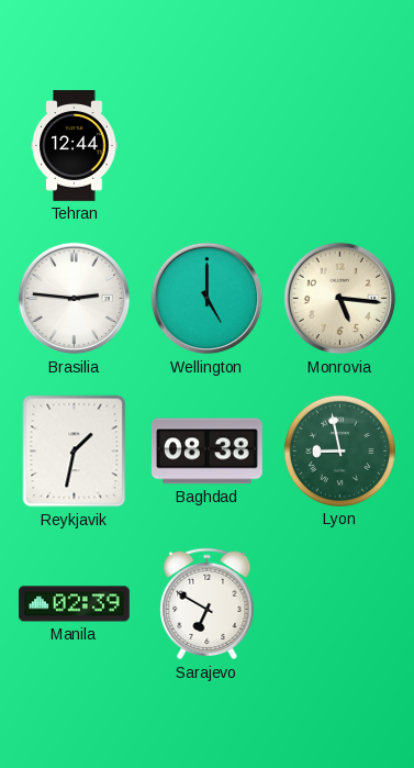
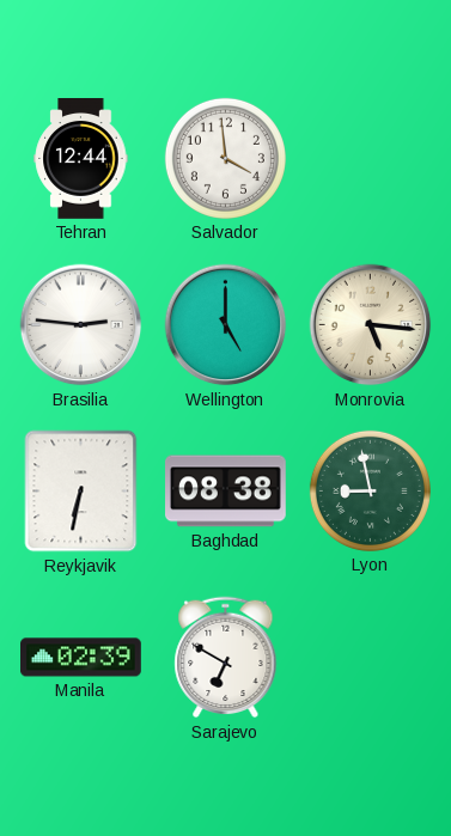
Salvador: none -> 3:59 (225, 158)
Reykjavik: 1:32 -> 6:32 (81, 492)
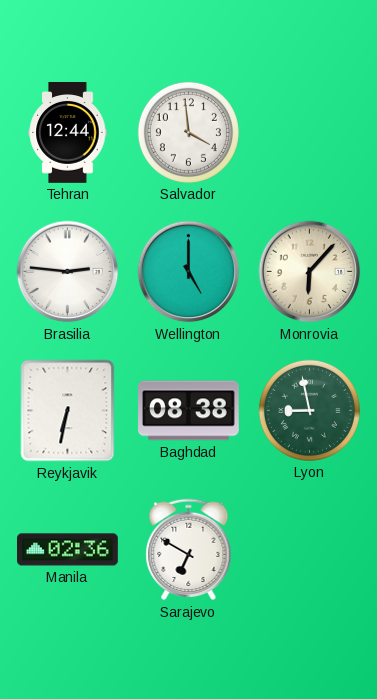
Monrovia: 5:16 -> 6:07 (310, 272)
Manila: 02:39 -> 02:36 (68, 550)
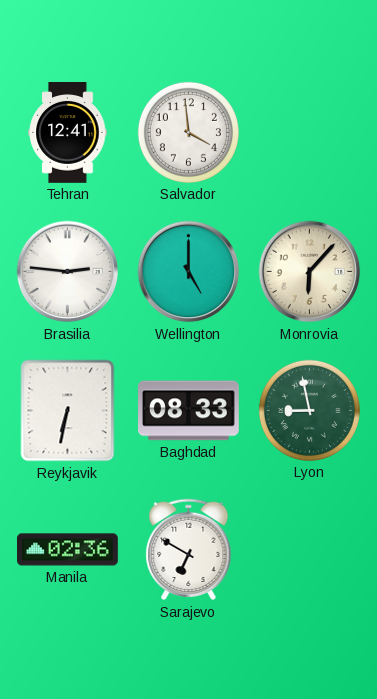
Tehran: 12:44 -> 12:41 (68, 133)
Baghdad: 08:38 -> 08:33 (189, 411)
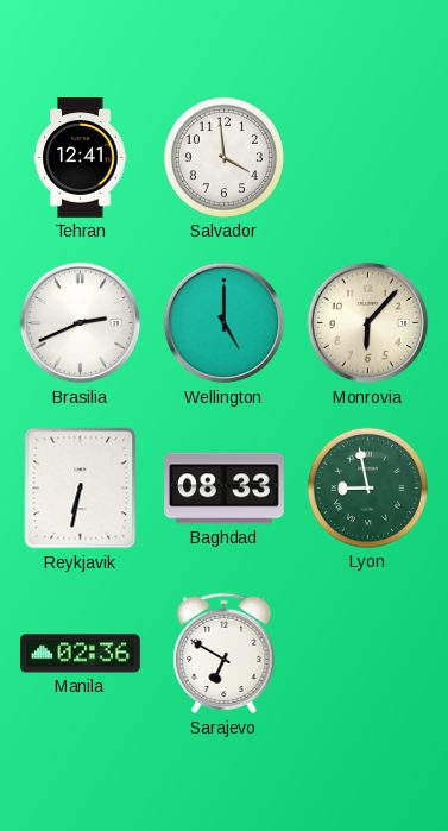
Brasilia: 2:46 -> 2:41 (81, 323)
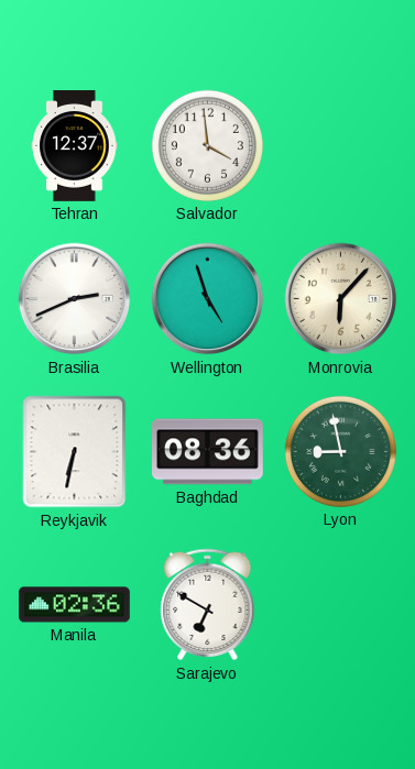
Tehran: 12:41 -> 12:37 (75, 146)
Wellington: 5:00 -> 4:57 (208, 299)
Baghdad: 08:33 -> 08:36 (208, 452)
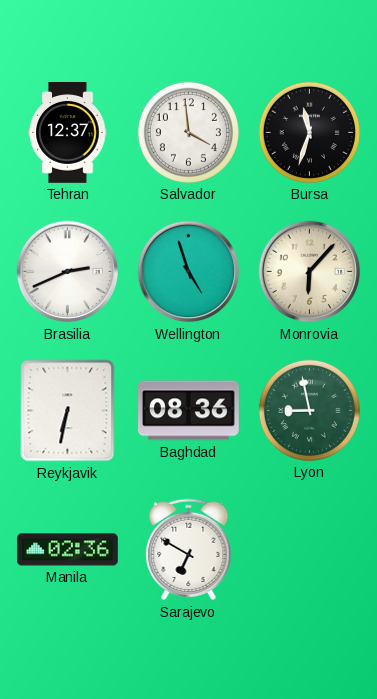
Bursa: none -> 11:33 (309, 132)
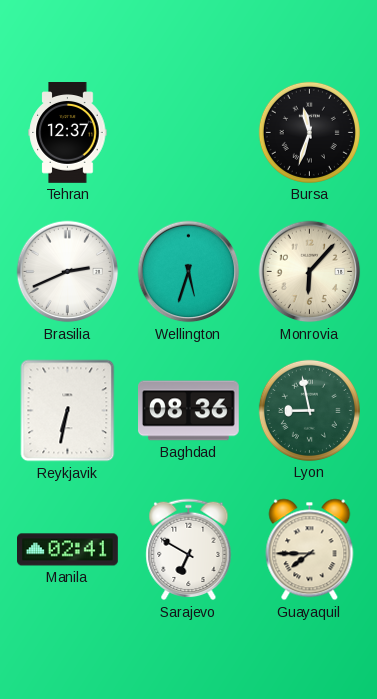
Salvador: 3:59 -> none (188, 132)
Wellington: 4:57 -> 5:33 (189, 272)
Manila: 02:36 -> 02:41 (68, 550)
Guayaquil: none -> 7:45 (310, 550)
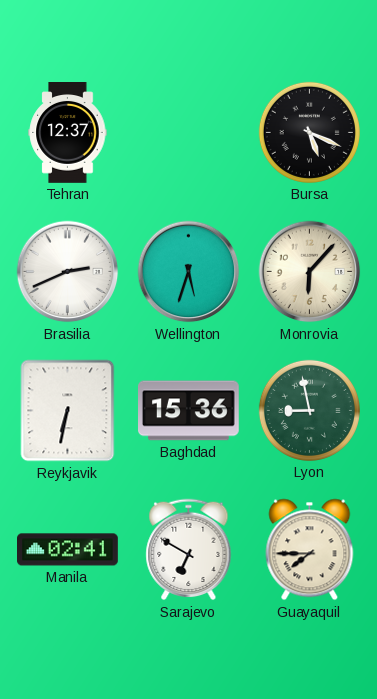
Bursa: 11:33 -> 5:19 (309, 132)
Baghdad: 08:36 -> 15:36 (189, 411)
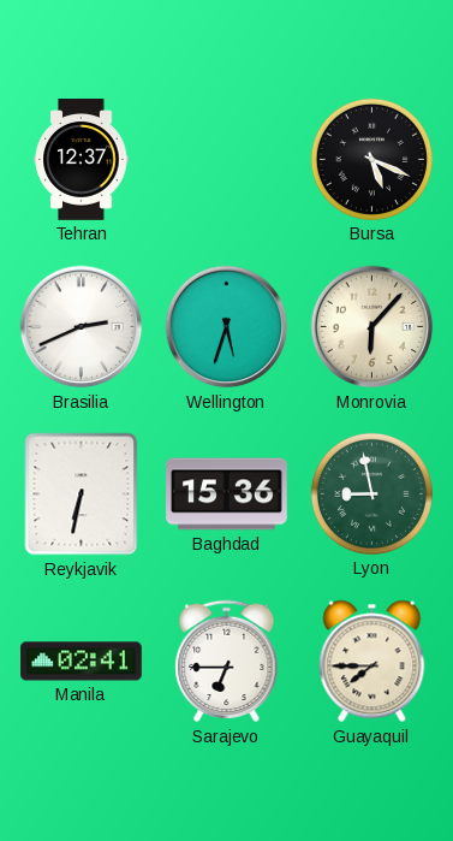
Sarajevo: 6:50 -> 6:45 (227, 662)
